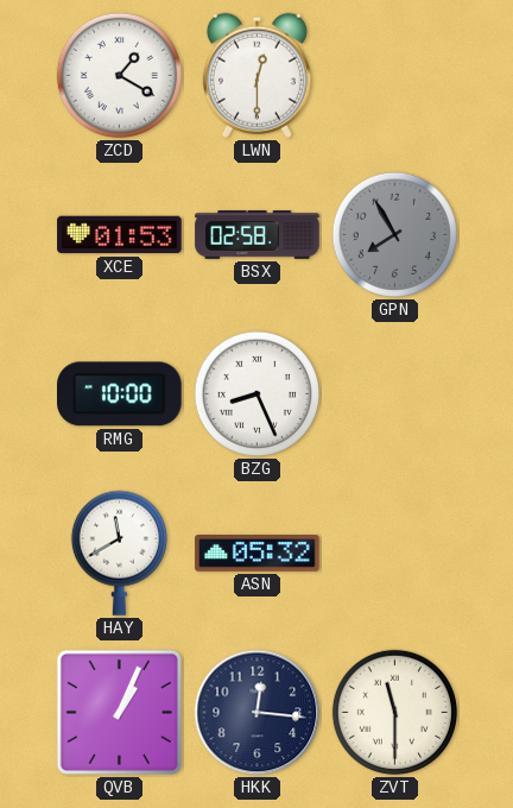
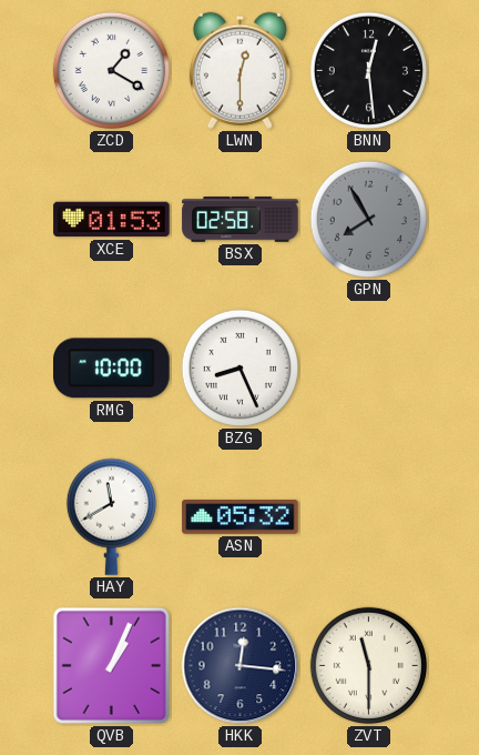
BNN: none -> 12:29 (368, 70)
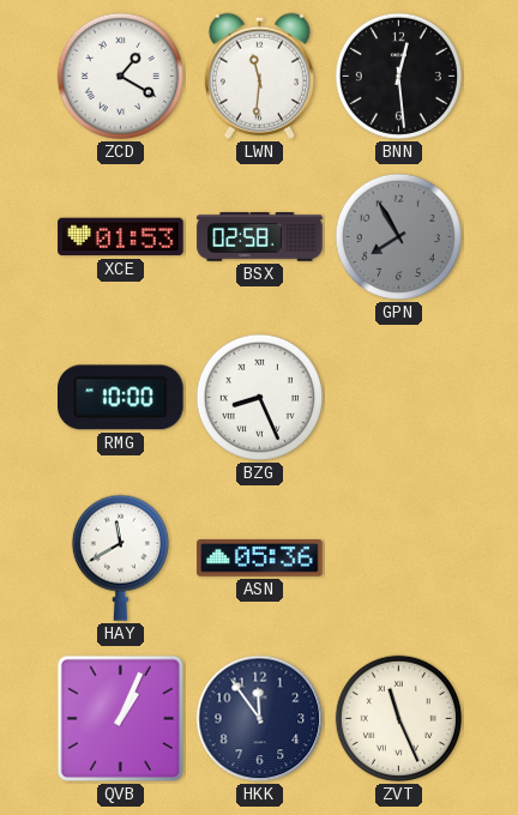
LWN: 12:30 -> 11:31 (259, 76)
ASN: 05:32 -> 05:36 (260, 559)
HKK: 12:16 -> 11:54 (260, 719)
ZVT: 11:30 -> 11:26 (398, 718)
